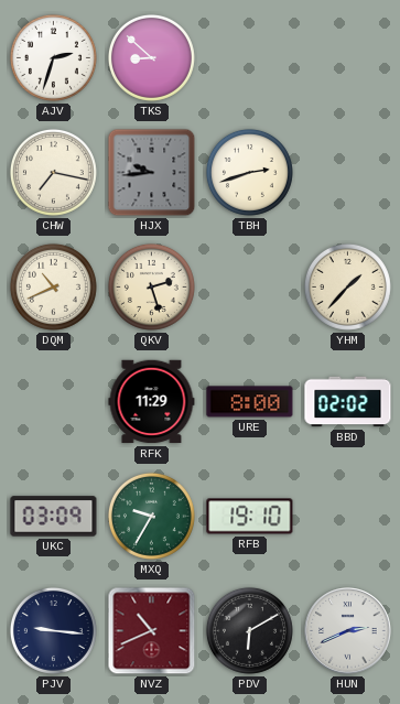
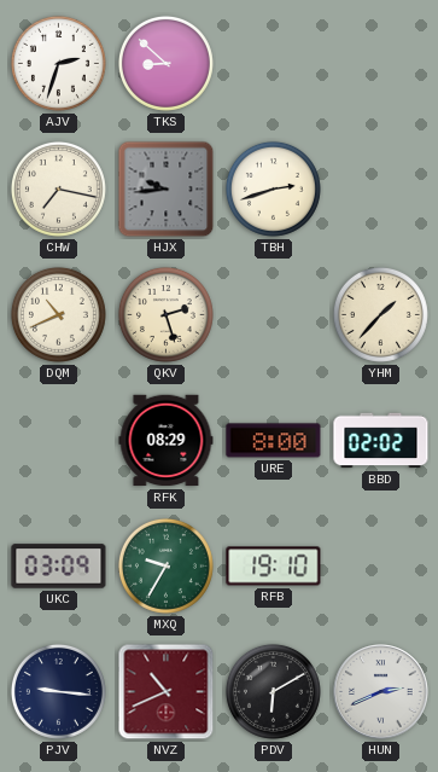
RFK: 11:29 -> 08:29 (167, 441)
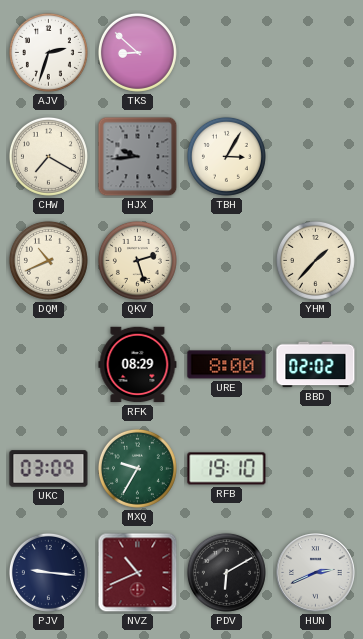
CHW: 7:17 -> 7:20 (48, 156)
TBH: 2:42 -> 3:05 (226, 156)
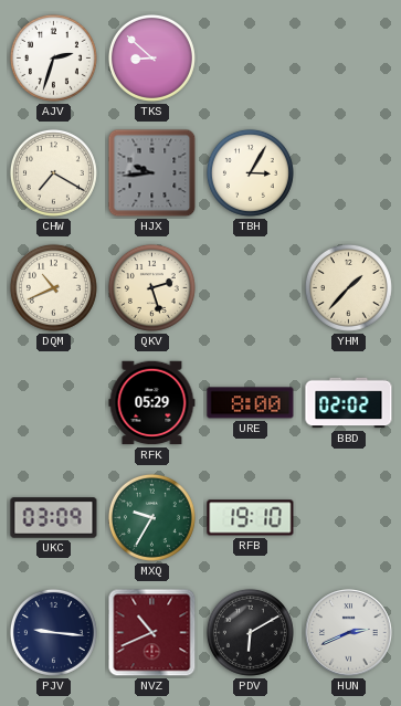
RFK: 08:29 -> 05:29 (152, 403)
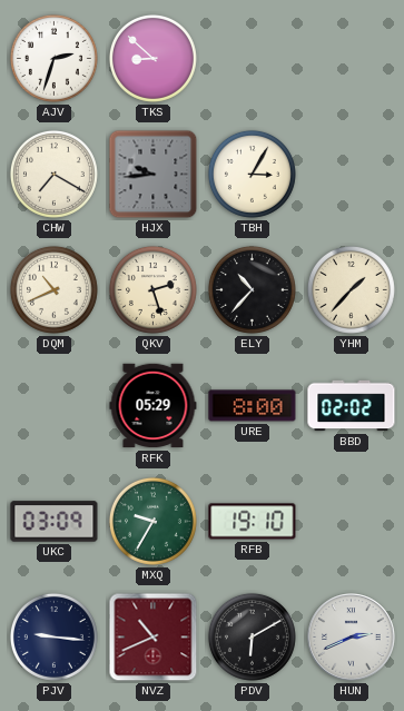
ELY: none -> 10:37 (252, 289)
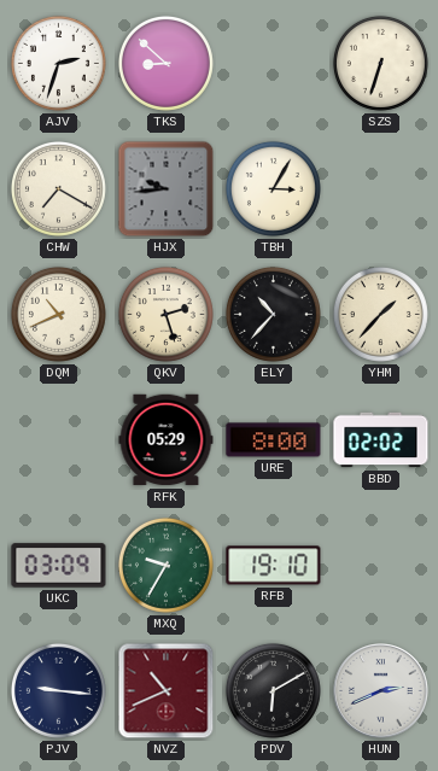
SZS: none -> 6:33 (380, 63)
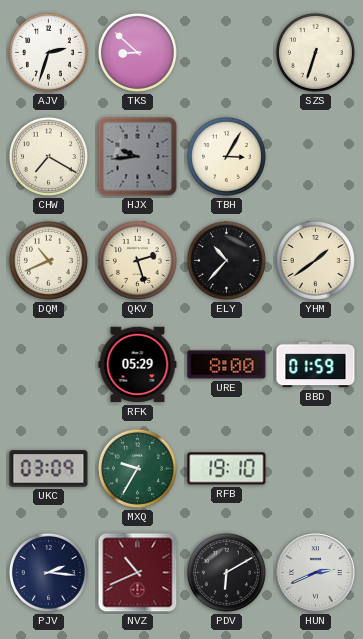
YHM: 1:37 -> 1:39 (315, 260)
BBD: 02:02 -> 01:59 (316, 365)
PJV: 9:16 -> 2:16 (48, 572)
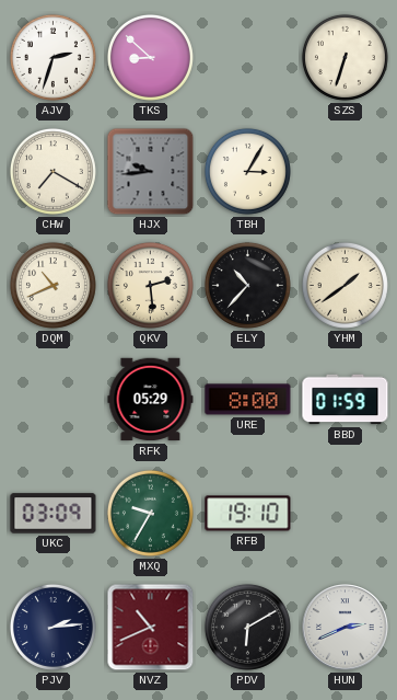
QKV: 2:27 -> 2:29 (150, 285)
PJV: 2:16 -> 2:14 (52, 627)
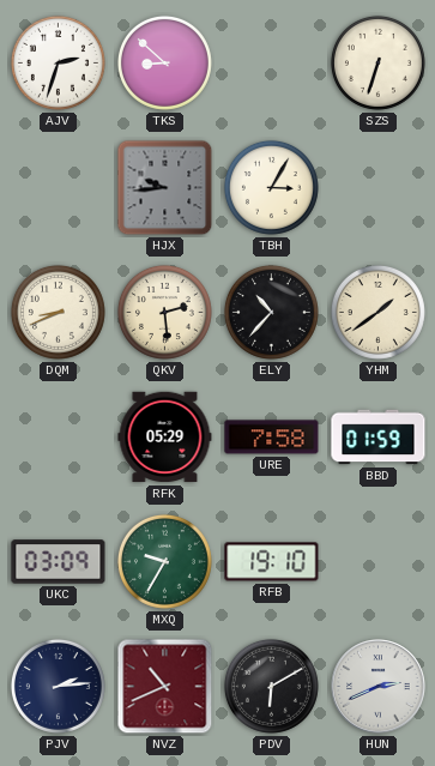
CHW: 7:20 -> none (52, 171)
DQM: 10:41 -> 8:41 (58, 312)
URE: 8:00 -> 7:58 (272, 438)
